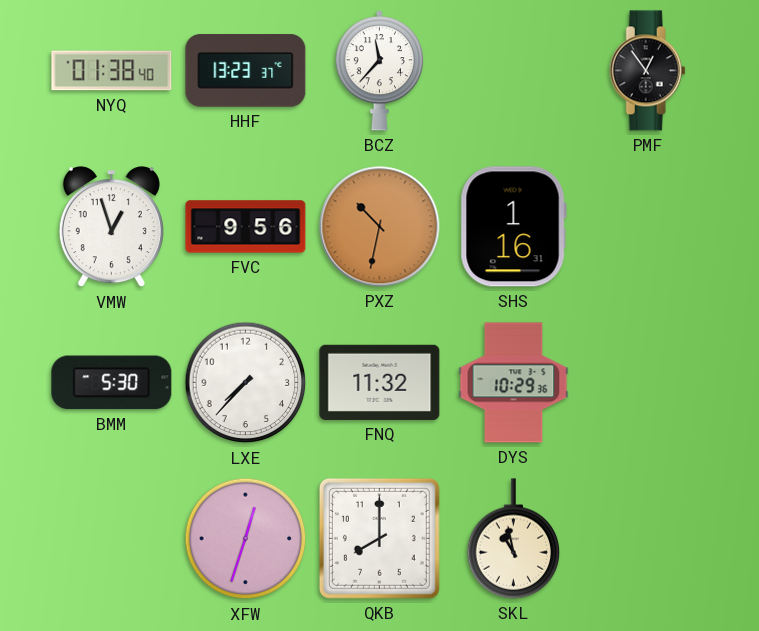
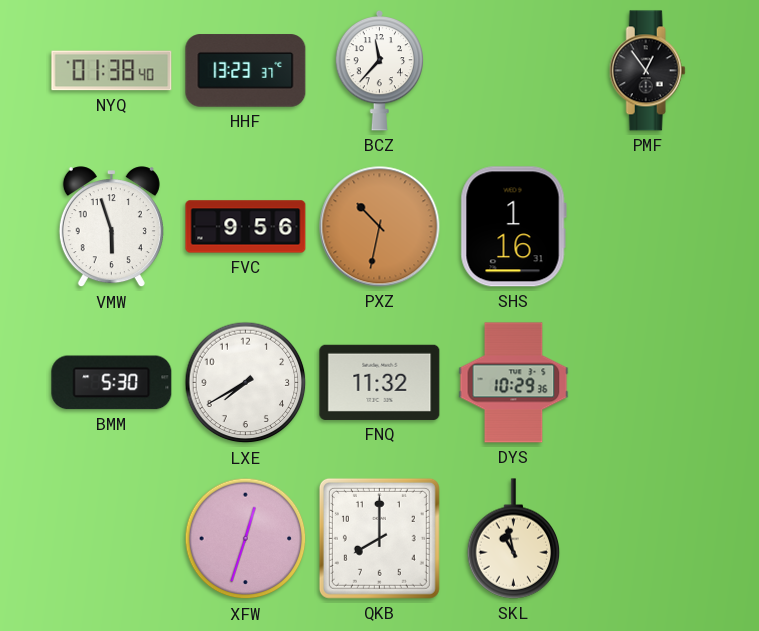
VMW: 12:57 -> 5:57 (111, 227)
LXE: 7:37 -> 7:40 (246, 383)
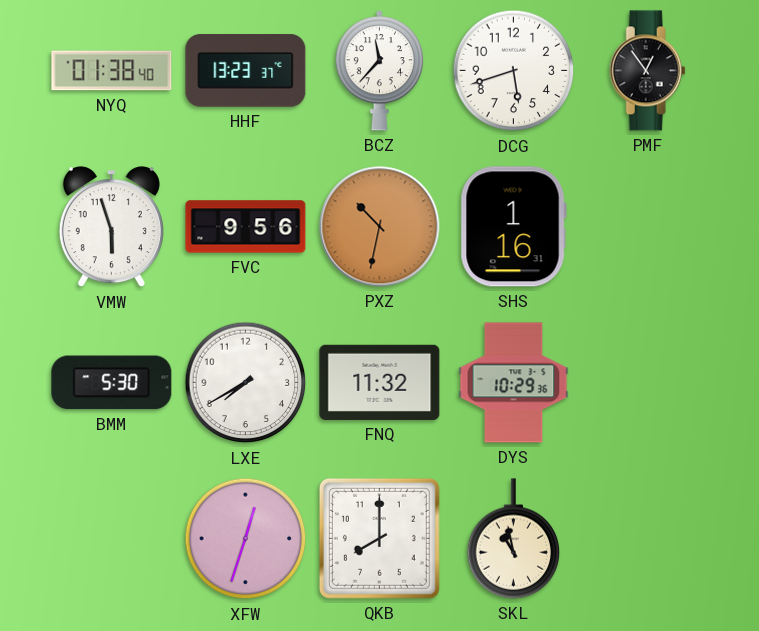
DCG: none -> 5:42 (514, 71)
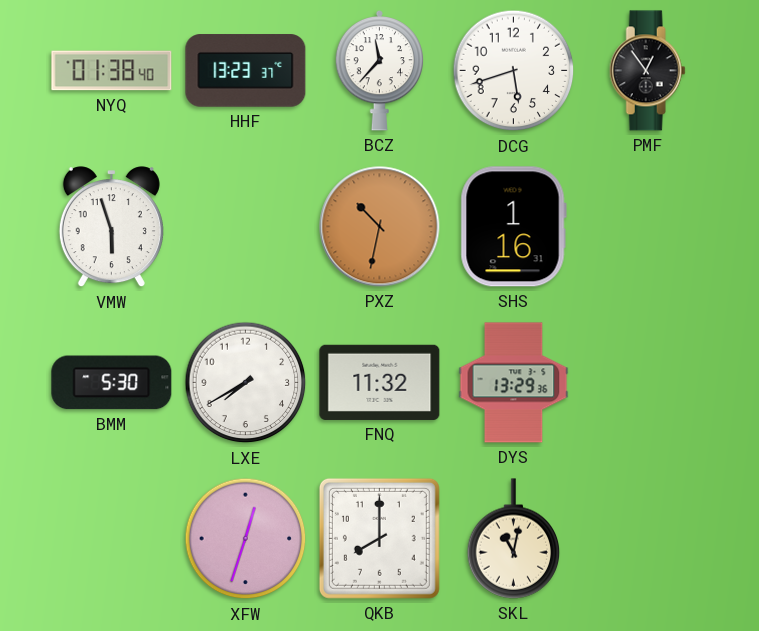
FVC: 9:56 -> none (246, 227)
DYS: 10:29 -> 13:29 (514, 383)
SKL: 10:58 -> 11:02 (514, 539)
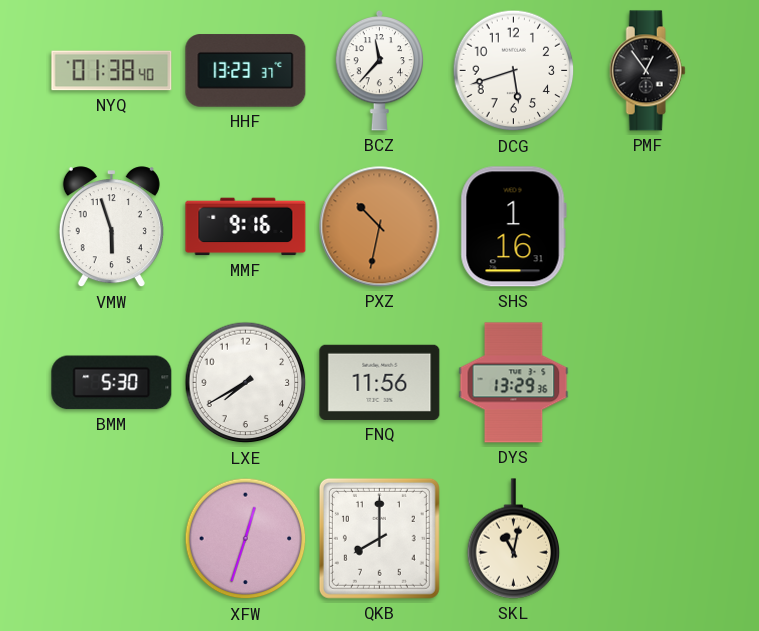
MMF: none -> 9:16 (246, 227)
FNQ: 11:32 -> 11:56 (380, 382)
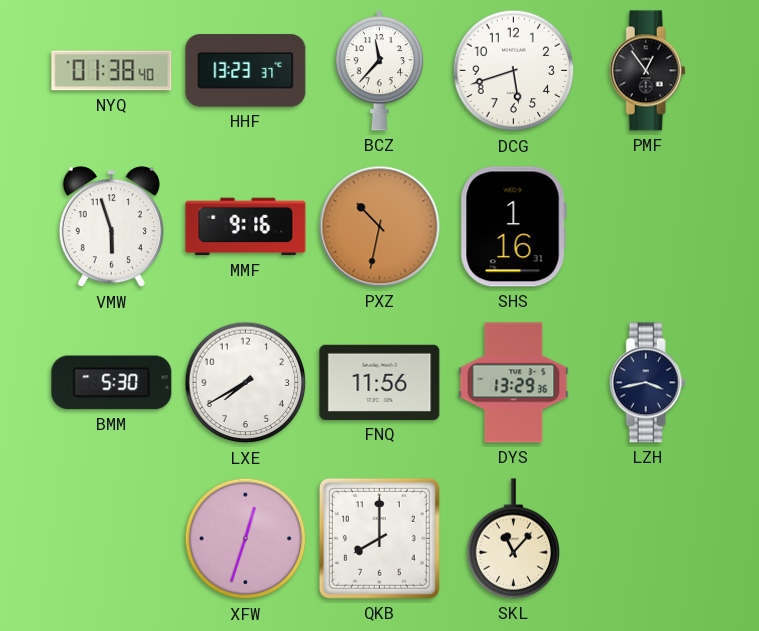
LZH: none -> 3:43 (647, 383)
SKL: 11:02 -> 11:07 (514, 539)
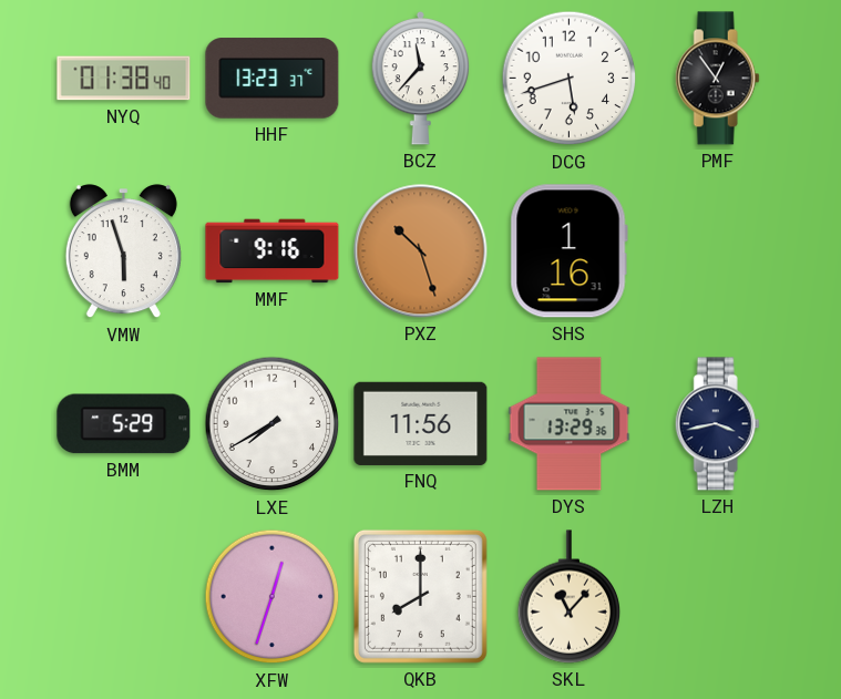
PXZ: 10:32 -> 10:27 (421, 251)
BMM: 5:30 -> 5:29 (124, 424)
